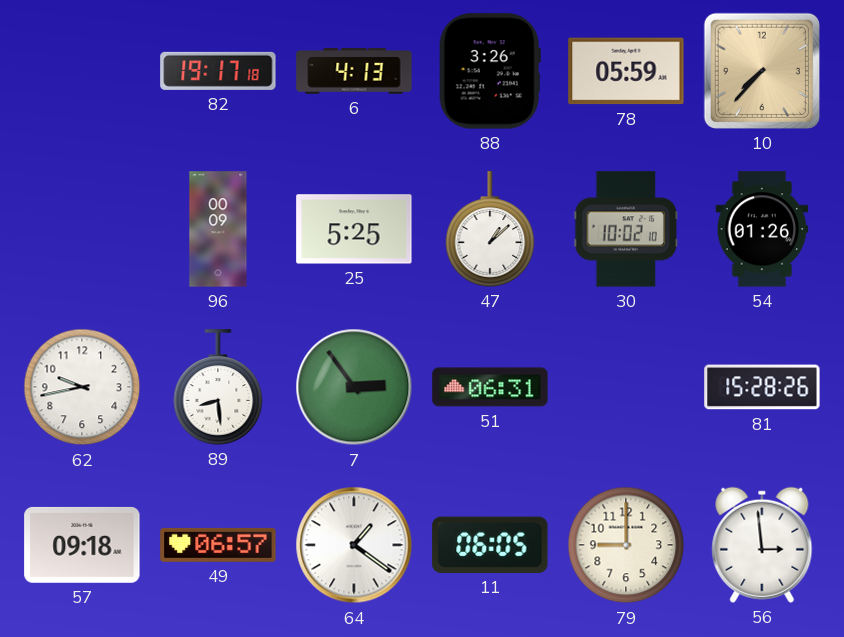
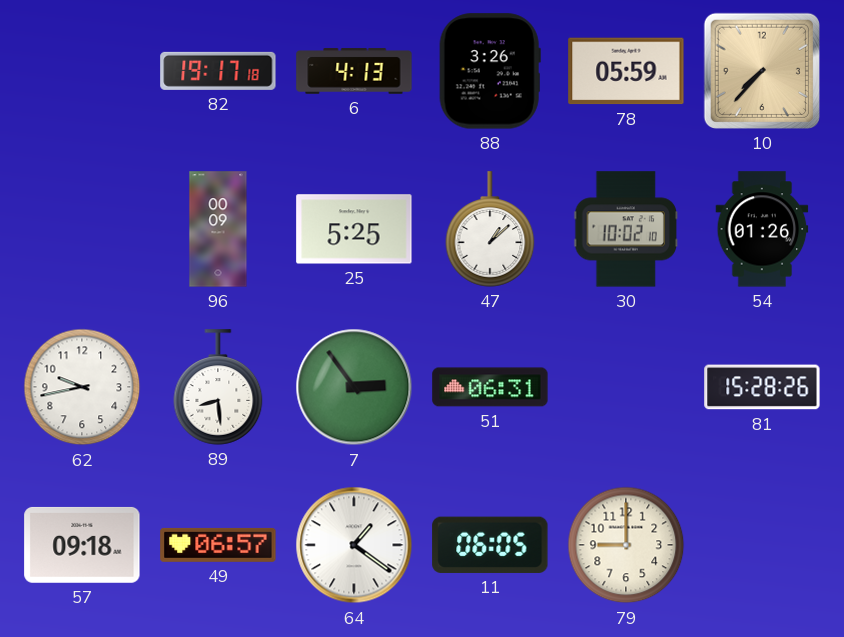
56: 2:59 -> none (762, 545)
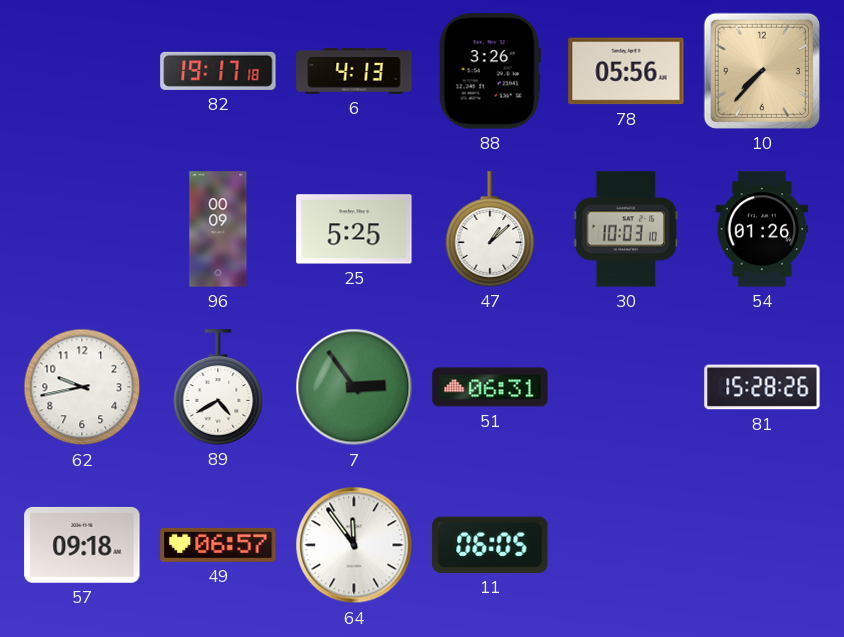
78: 05:59 -> 05:56 (626, 71)
30: 10:02 -> 10:03 (626, 229)
89: 8:29 -> 4:40 (218, 387)
64: 1:21 -> 11:54 (354, 545)
79: 9:00 -> none (626, 545)
